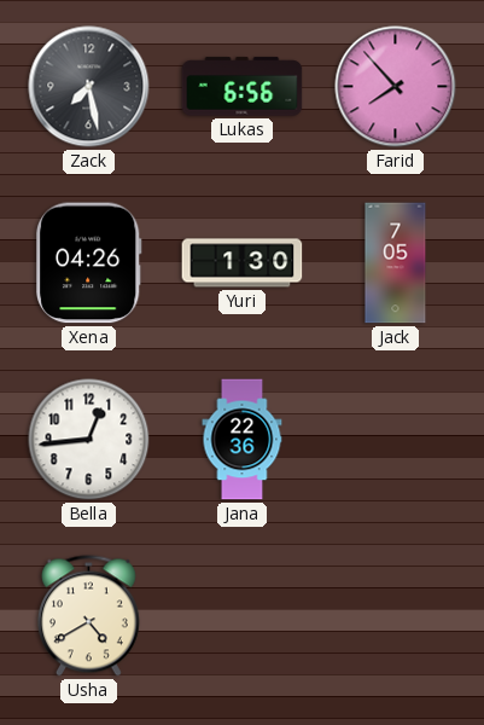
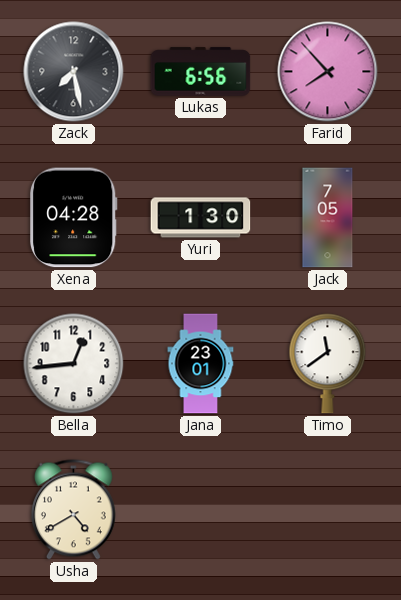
Xena: 04:26 -> 04:28 (74, 218)
Jana: 22:36 -> 23:01 (201, 364)
Timo: none -> 11:39 (328, 364)
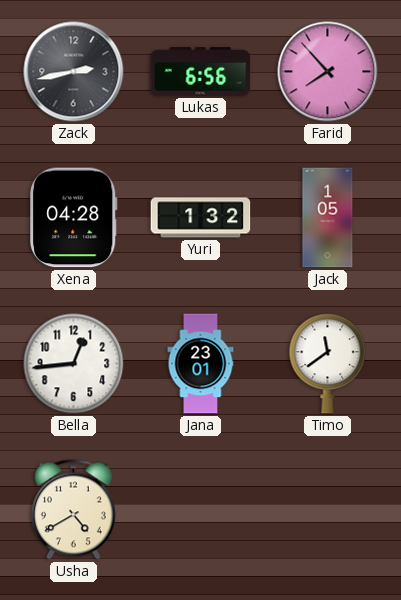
Zack: 7:28 -> 2:43 (74, 72)
Yuri: 1:30 -> 1:32 (201, 218)
Jack: 7:05 -> 1:05 (328, 218)
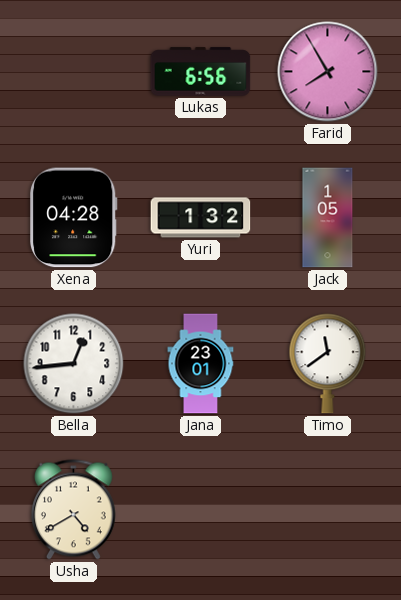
Zack: 2:43 -> none (74, 72)
Farid: 7:53 -> 7:55 (328, 72)
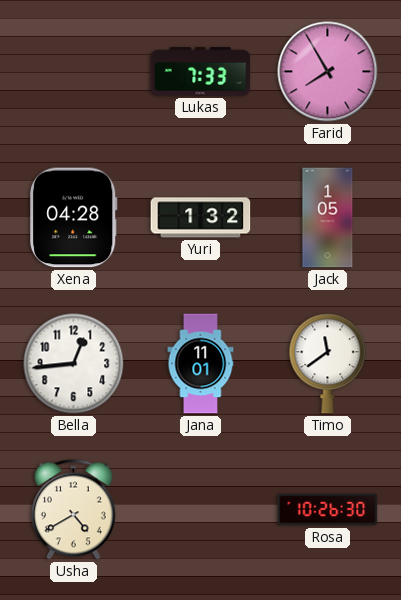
Lukas: 6:56 -> 7:33 (201, 72)
Jana: 23:01 -> 11:01 (201, 364)
Rosa: none -> 10:26 (328, 510)
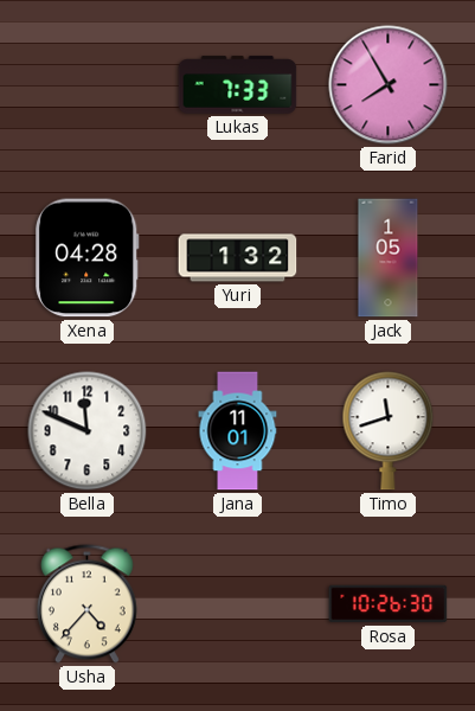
Bella: 12:44 -> 11:49 (88, 431)
Timo: 11:39 -> 11:42 (389, 431)
Usha: 4:40 -> 4:37 (86, 604)
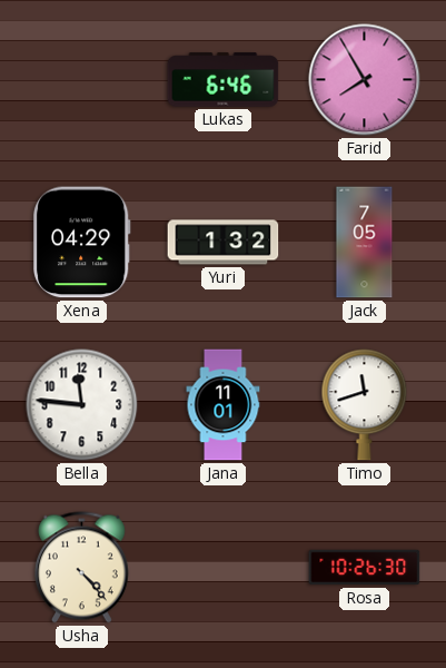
Lukas: 7:33 -> 6:46 (224, 80)
Xena: 04:28 -> 04:29 (82, 243)
Jack: 1:05 -> 7:05 (365, 243)
Bella: 11:49 -> 11:46 (82, 405)
Usha: 4:37 -> 4:23 (81, 568)
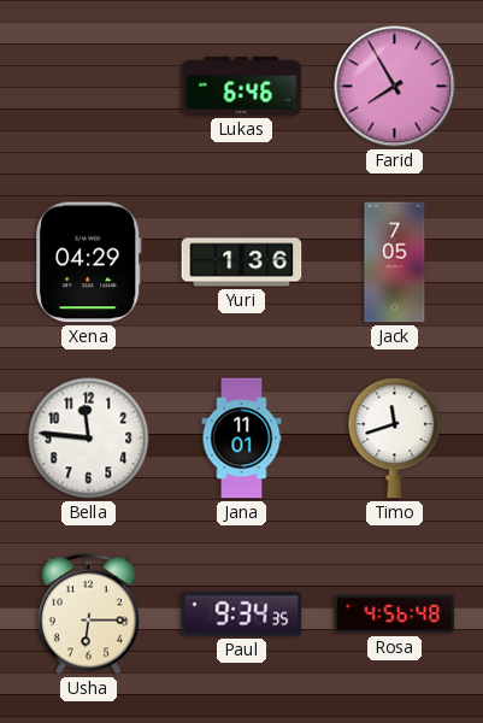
Yuri: 1:32 -> 1:36 (242, 263)
Usha: 4:23 -> 6:15 (88, 615)
Paul: none -> 9:34 (242, 615)
Rosa: 10:26 -> 4:56 (395, 615)
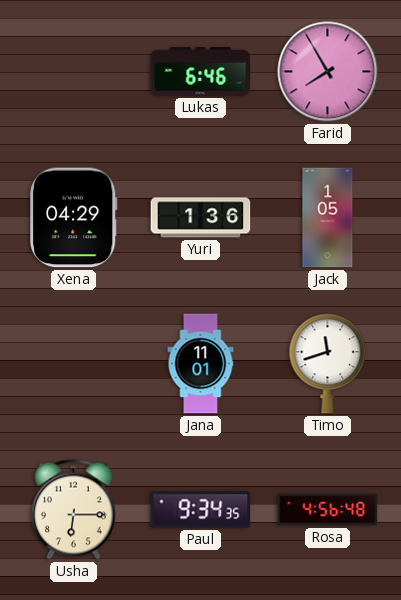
Jack: 7:05 -> 1:05 (328, 218)
Bella: 11:46 -> none (89, 439)
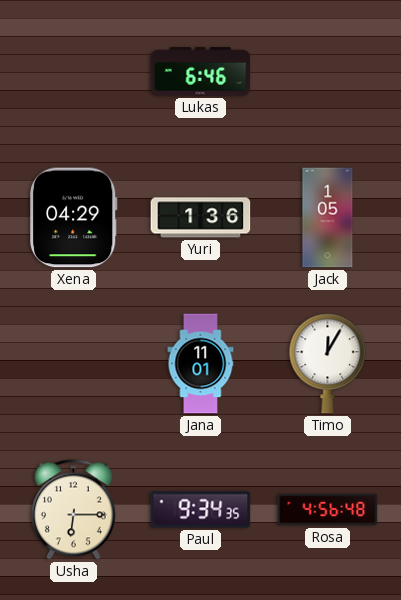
Farid: 7:55 -> none (328, 72)
Timo: 11:42 -> 12:05 (328, 364)
